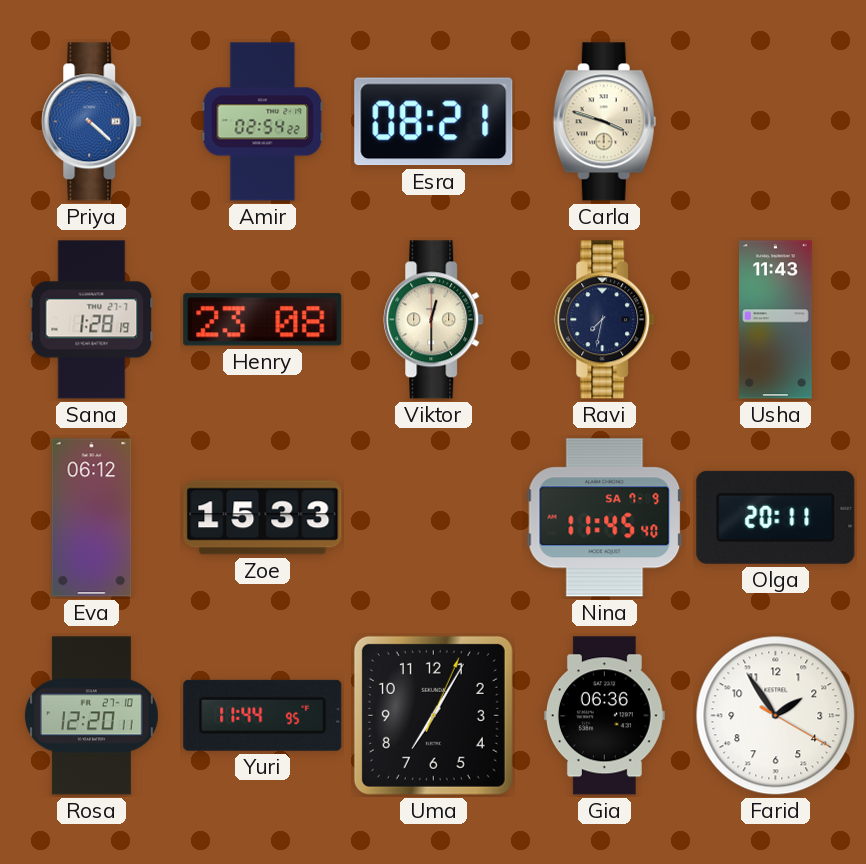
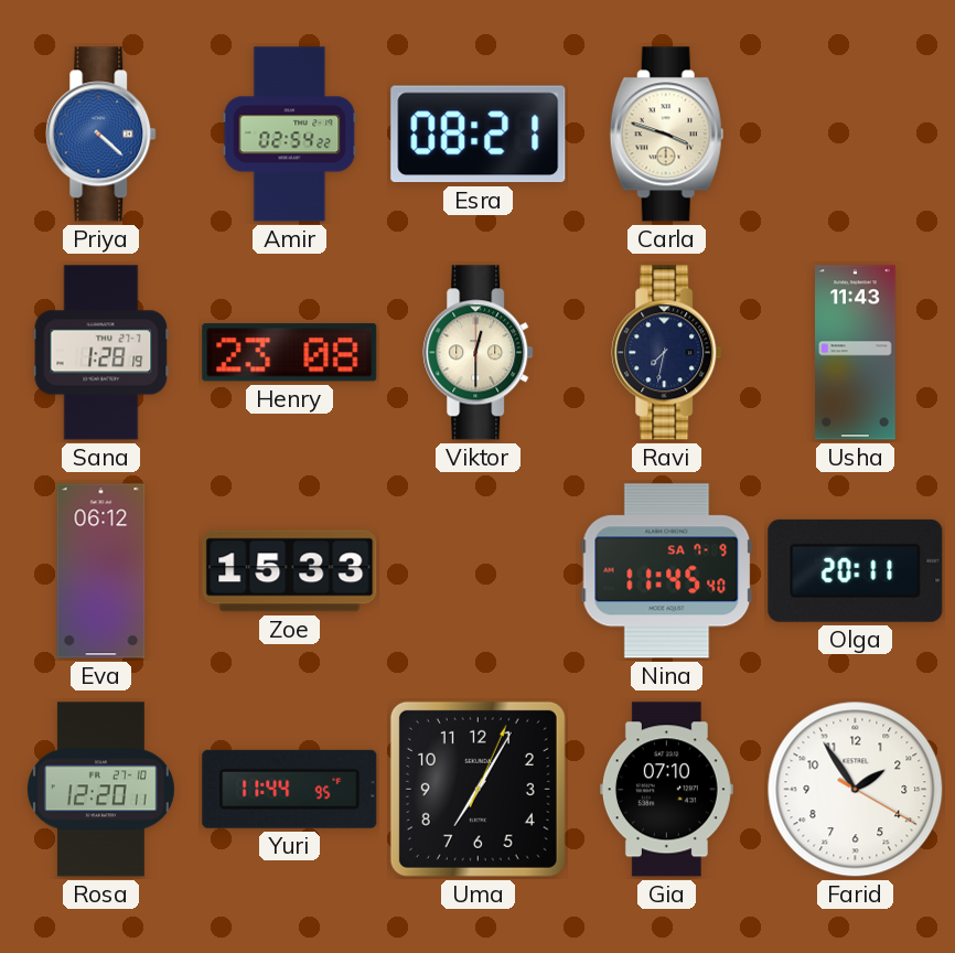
Gia: 06:36 -> 07:10 (666, 790)
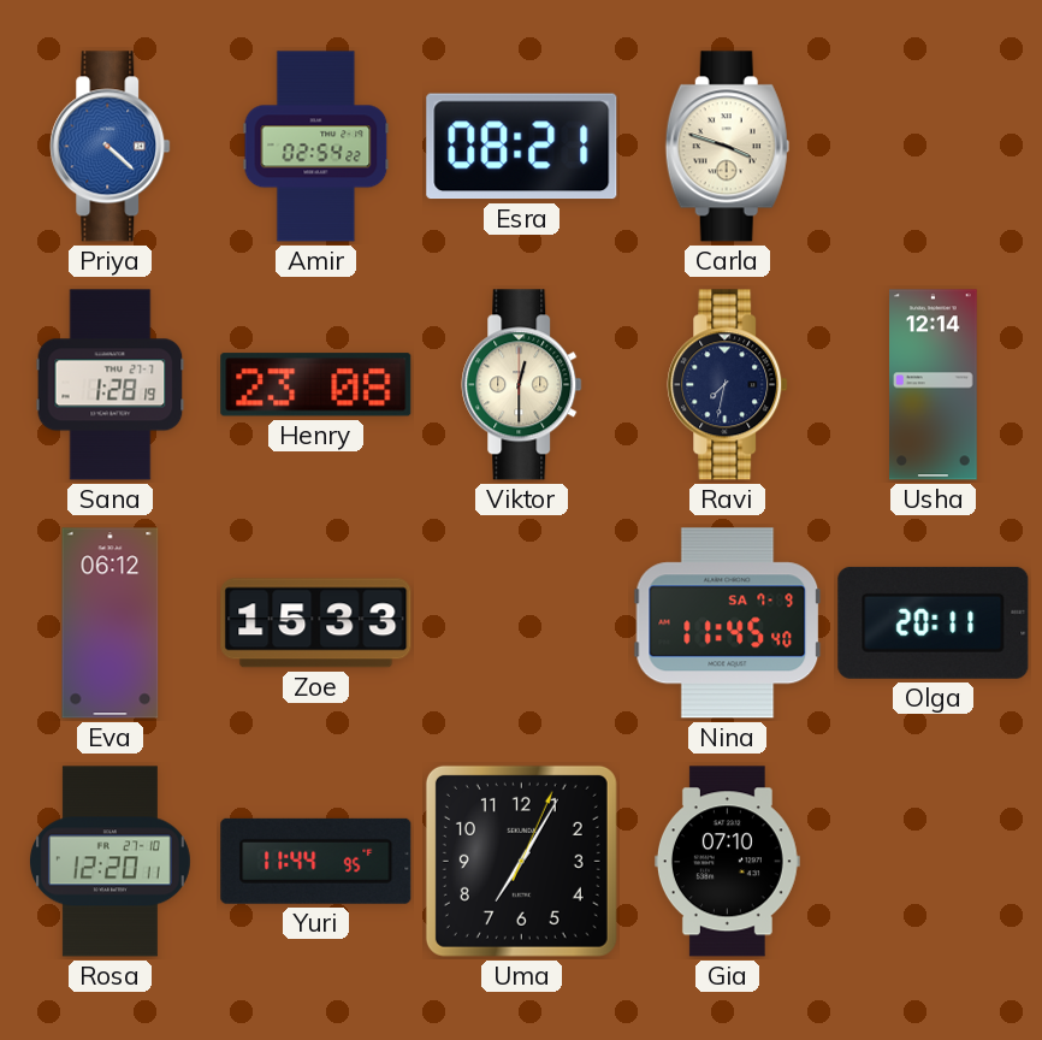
Usha: 11:43 -> 12:14 (934, 385)
Farid: 1:54 -> none (856, 790)
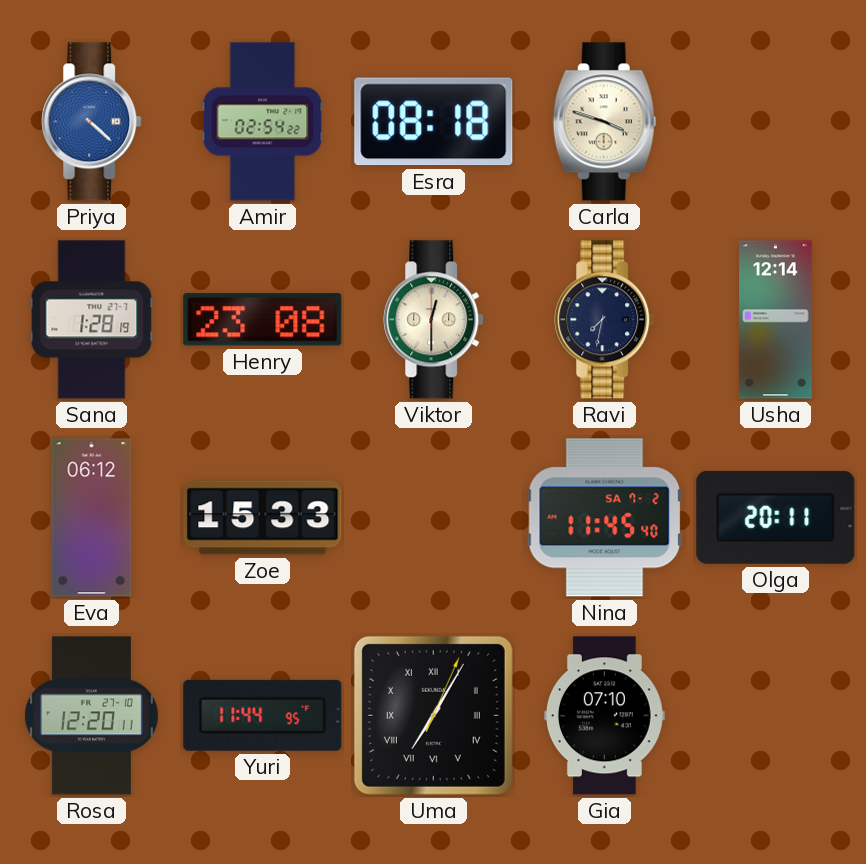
Esra: 08:21 -> 08:18 (434, 122)
Nina date: SA 7-9 -> SA 7-2 (605, 518)
Uma numerals: Arabic -> Roman (433, 715)
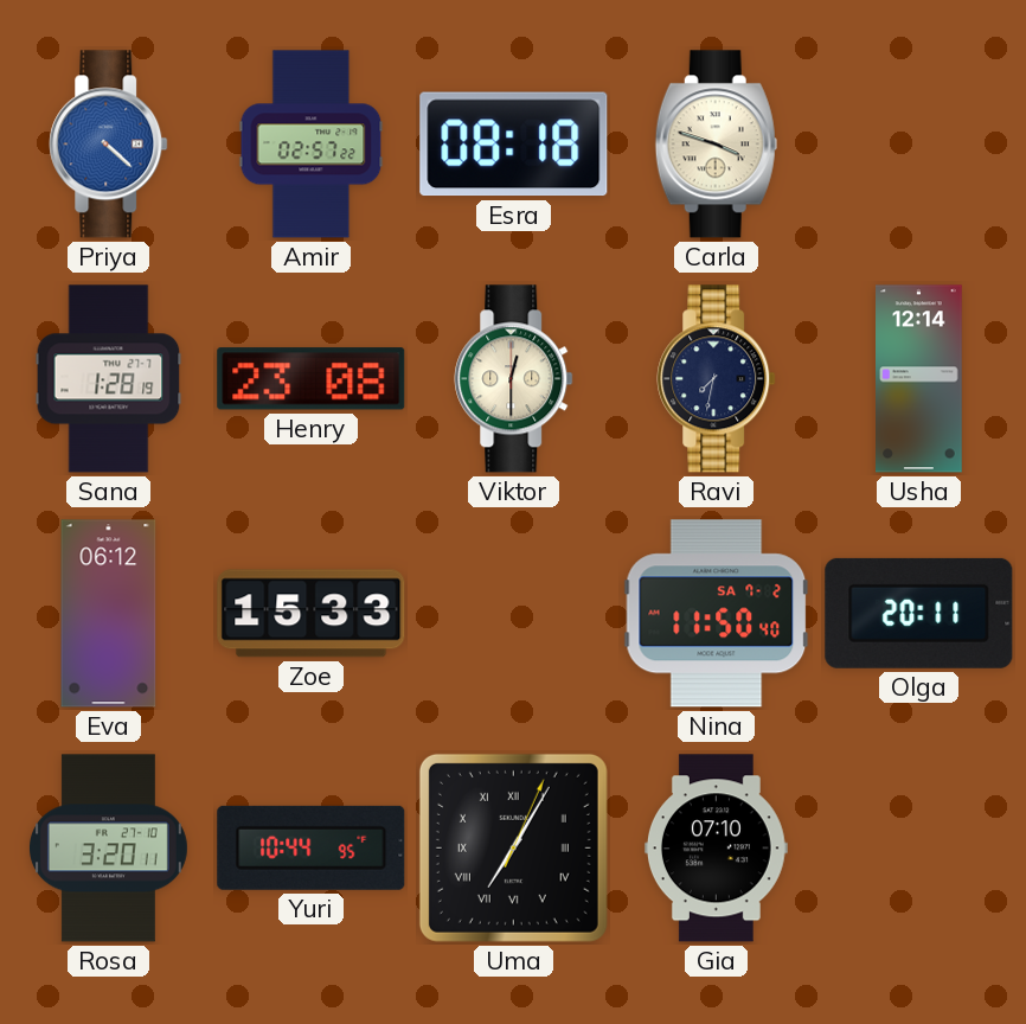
Amir: 02:54 -> 02:57 (312, 145)
Nina: 11:45 -> 11:50 (717, 614)
Rosa: 12:20 -> 3:20 (108, 849)
Yuri: 11:44 -> 10:44 (312, 847)
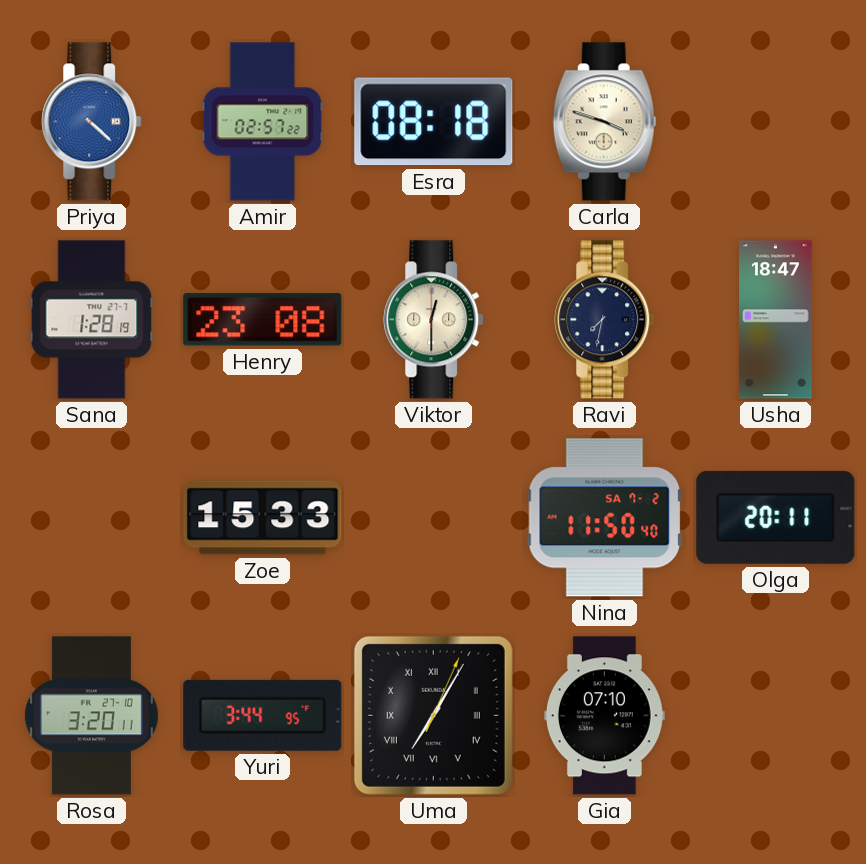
Usha: 12:14 -> 18:47 (776, 320)
Eva: 06:12 -> none (109, 614)
Yuri: 10:44 -> 3:44 (263, 715)
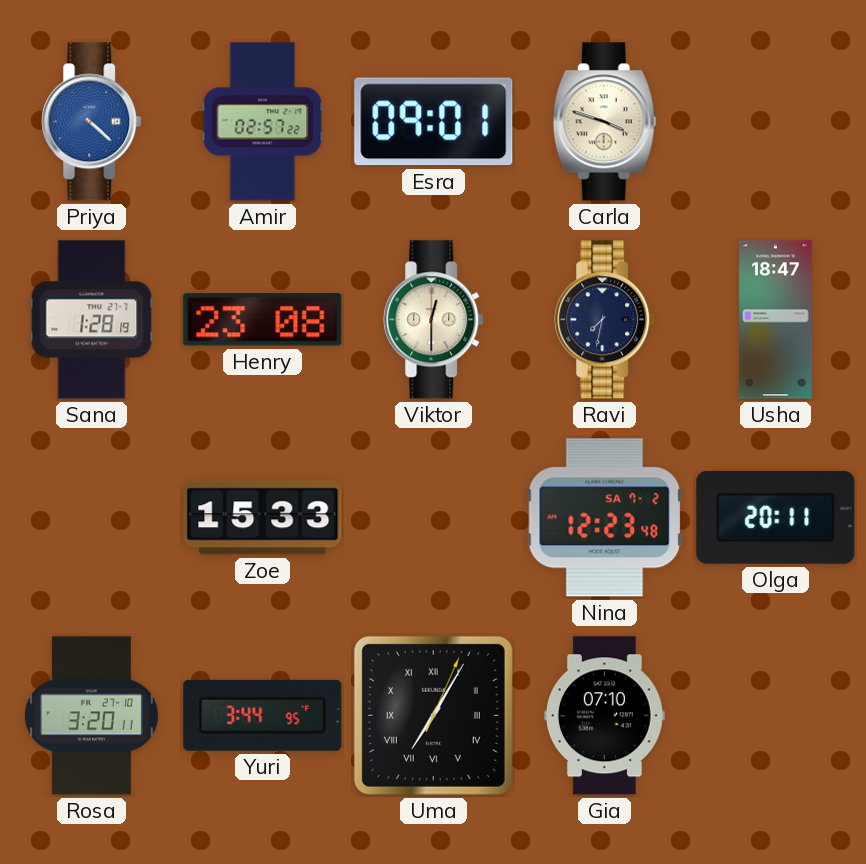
Esra: 08:18 -> 09:01 (434, 122)
Nina: 11:50 -> 12:23 (605, 518)
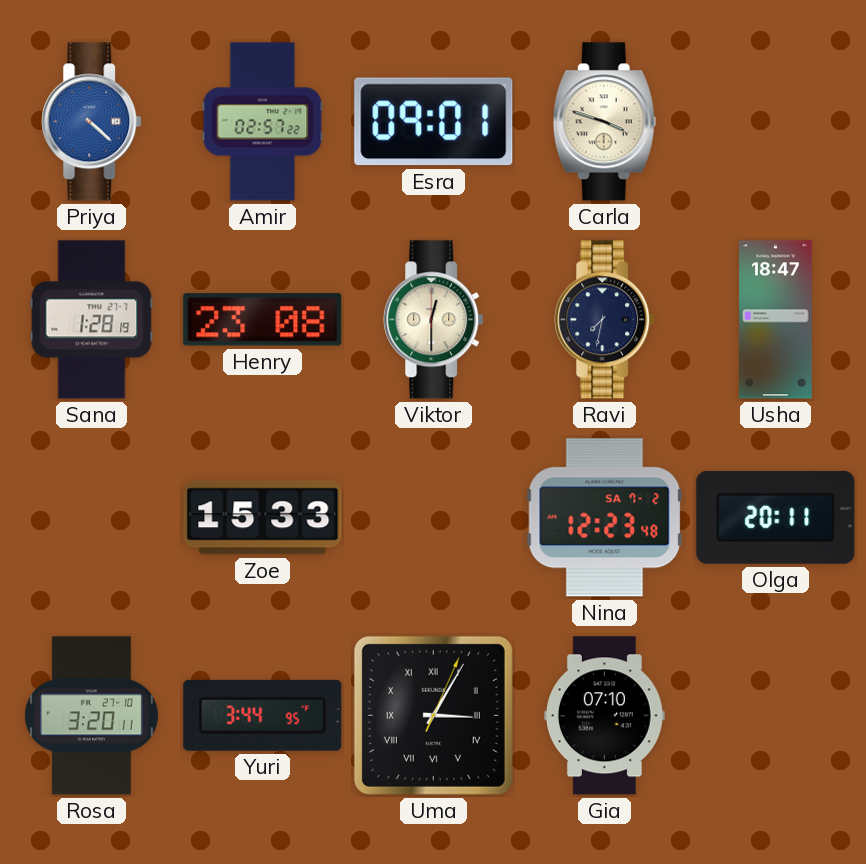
Uma: 7:05 -> 3:05 (433, 715)
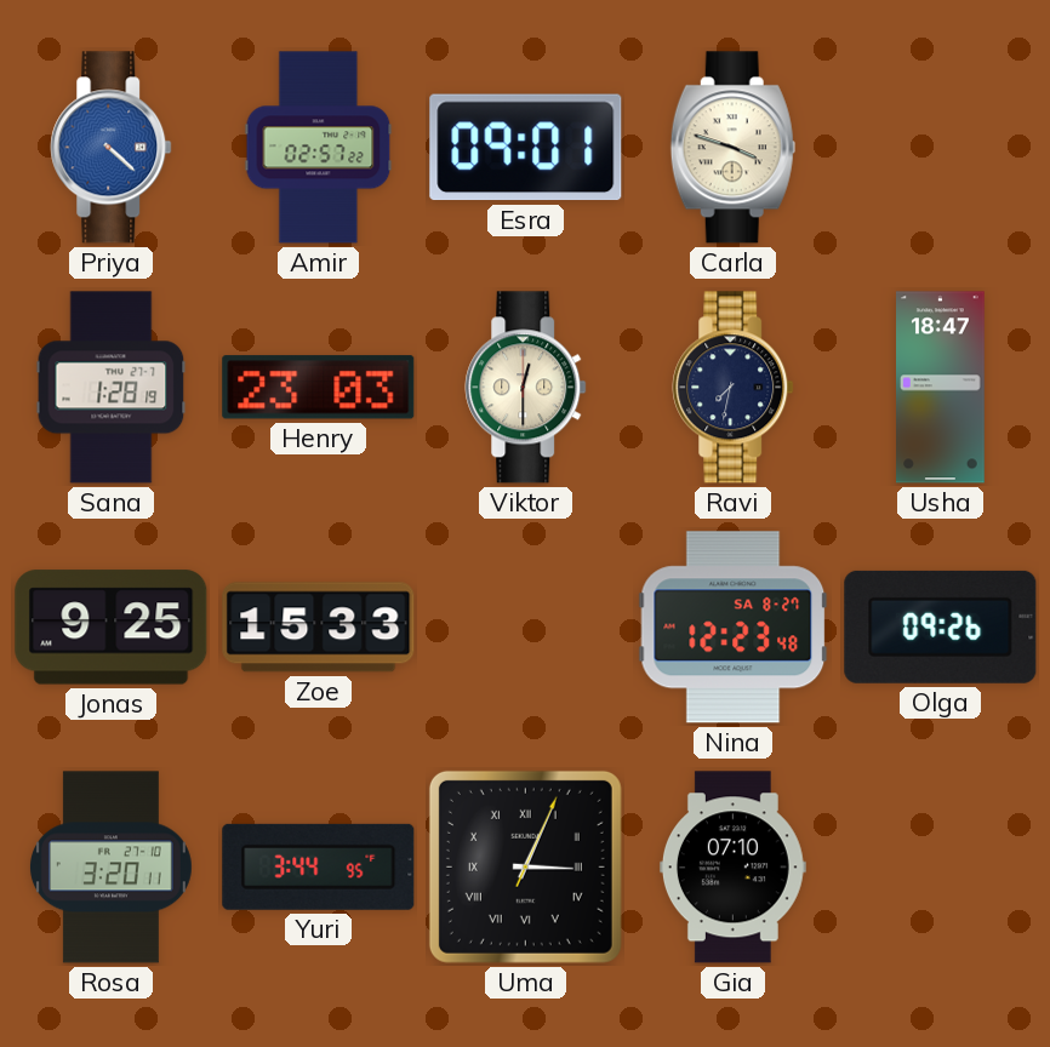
Henry: 23:08 -> 23:03 (319, 388)
Jonas: none -> 9:25 (112, 628)
Nina date: SA 7-2 -> SA 8-27 (734, 628)
Olga: 20:11 -> 09:26 (941, 627)
Uma: 3:05 -> 3:04 (525, 866)
